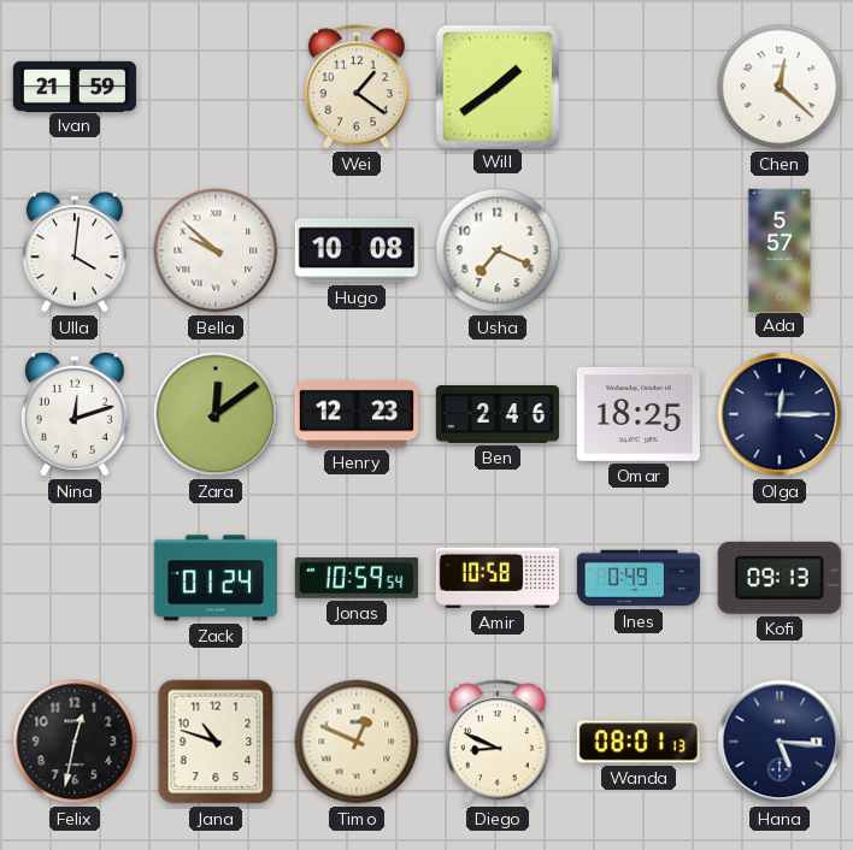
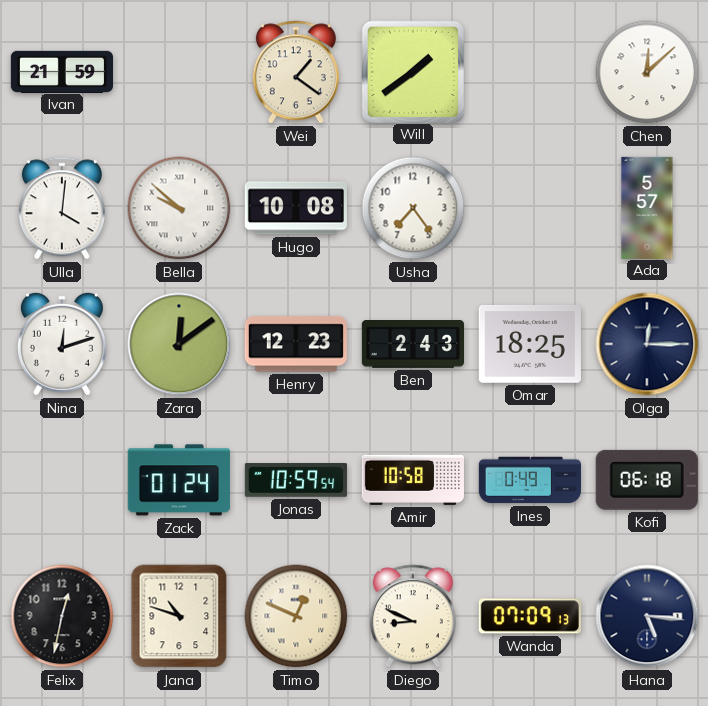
Chen: 12:22 -> 12:08 (647, 72)
Usha: 7:19 -> 7:24 (413, 208)
Ben: 2:46 -> 2:43 (412, 345)
Kofi: 09:13 -> 06:18 (647, 480)
Wanda: 08:01 -> 07:09 (530, 616)
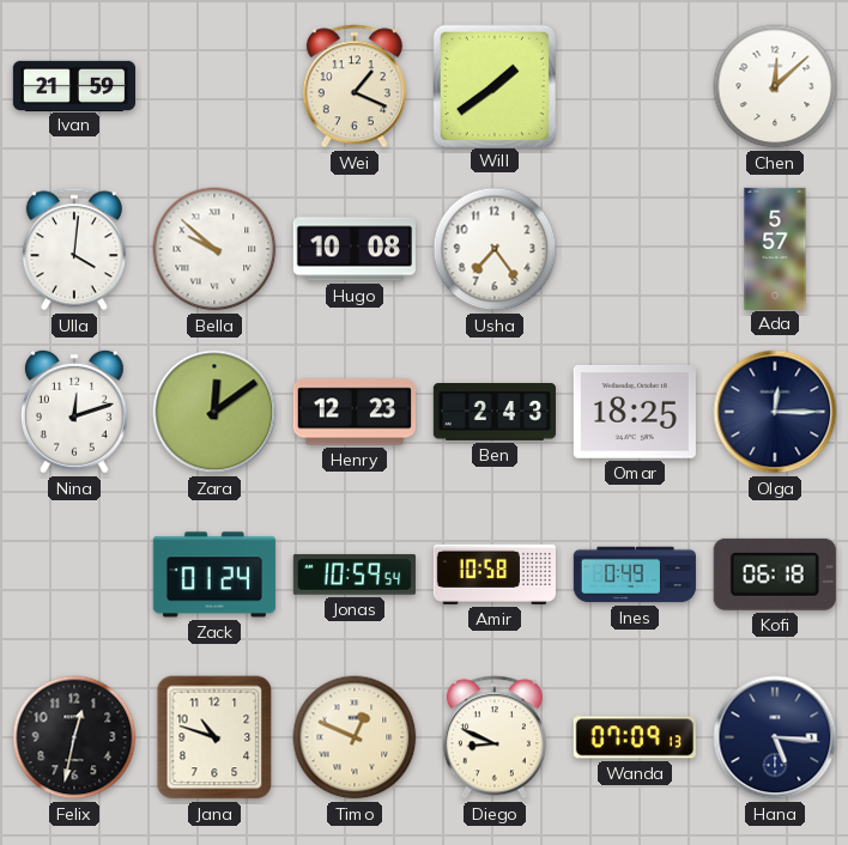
Wei: 1:21 -> 1:19 (355, 86)
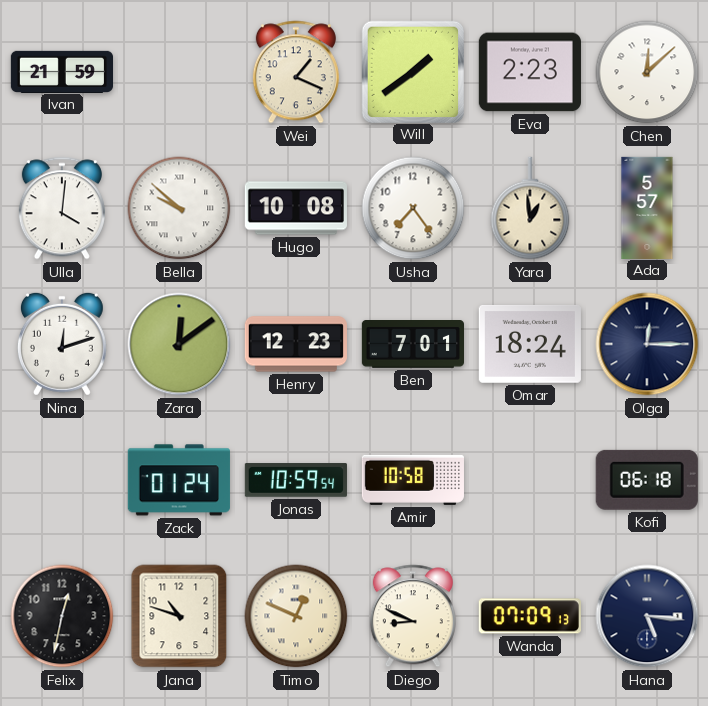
Eva: none -> 2:23 (530, 72)
Yara: none -> 12:59 (530, 208)
Ben: 2:43 -> 7:01 (412, 345)
Omar: 18:25 -> 18:24 (530, 344)
Ines: 0:49 -> none (635, 575)
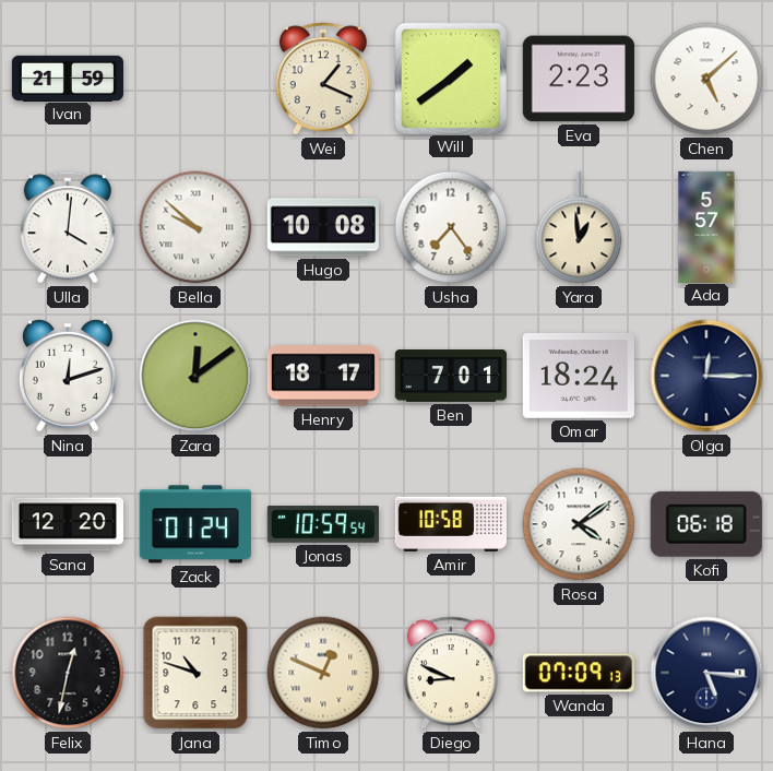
Chen: 12:08 -> 5:08 (706, 79)
Henry: 12:23 -> 18:17 (323, 376)
Sana: none -> 12:20 (67, 524)
Rosa: none -> 4:09 (579, 524)
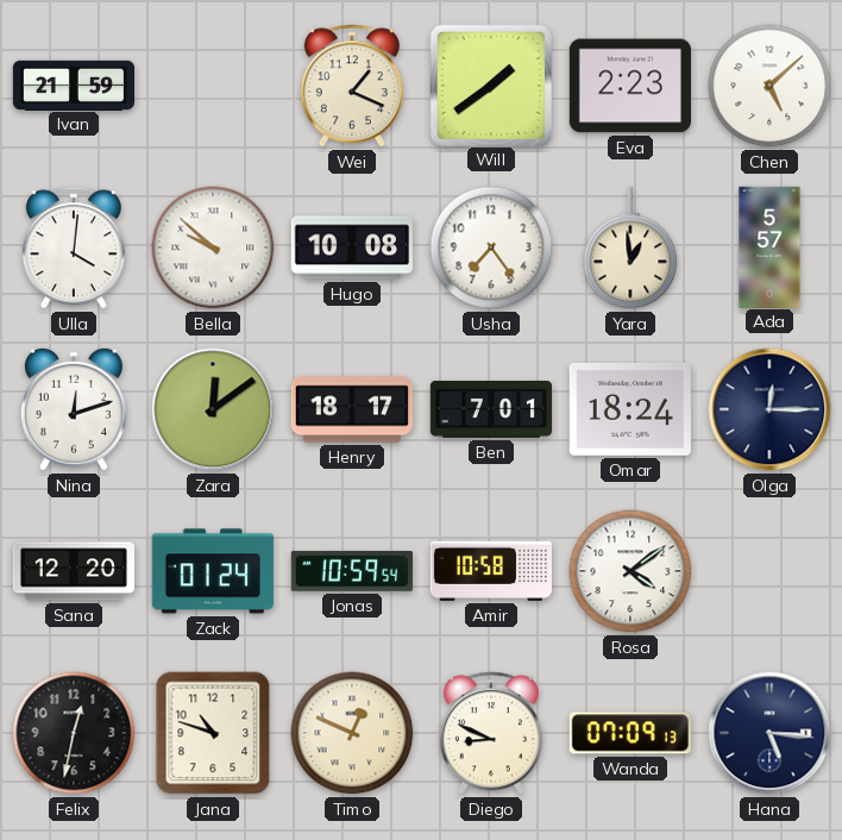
Kofi: 06:18 -> none (706, 524)
